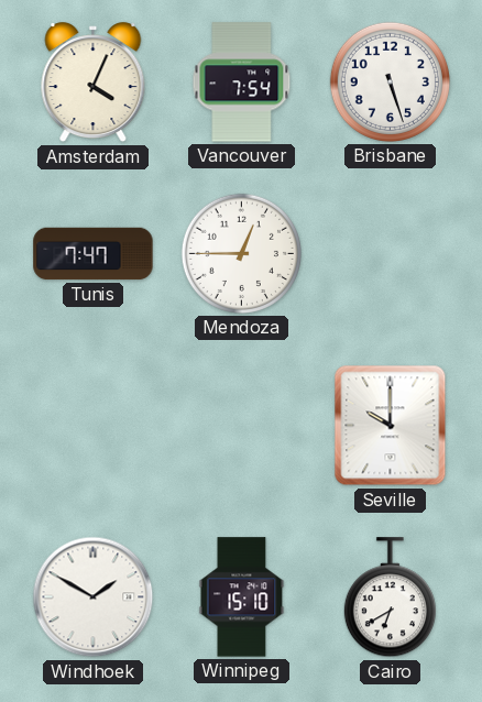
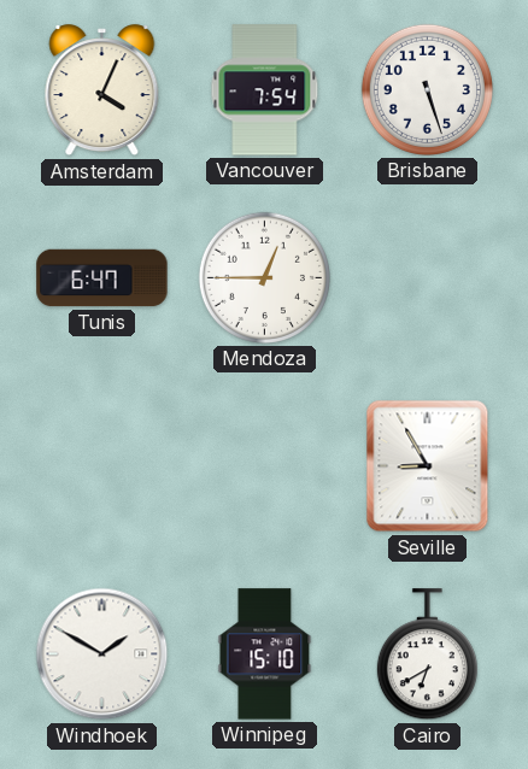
Tunis: 7:47 -> 6:47 (102, 278)
Seville: 10:00 -> 8:55 (428, 466)
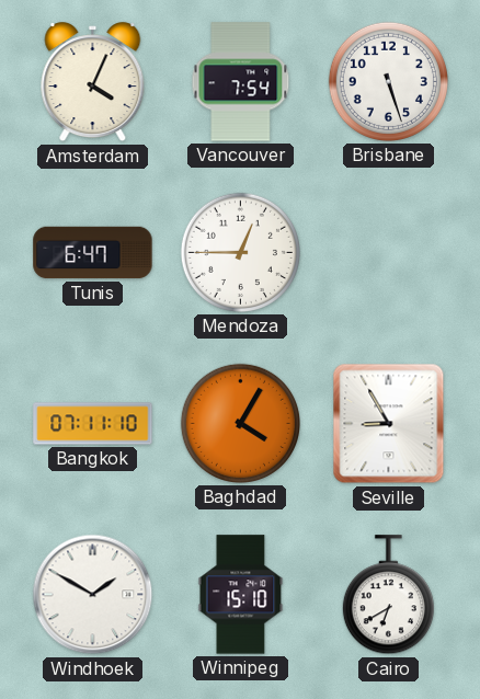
Bangkok: none -> 07:11 (93, 424)
Baghdad: none -> 4:05 (240, 423)
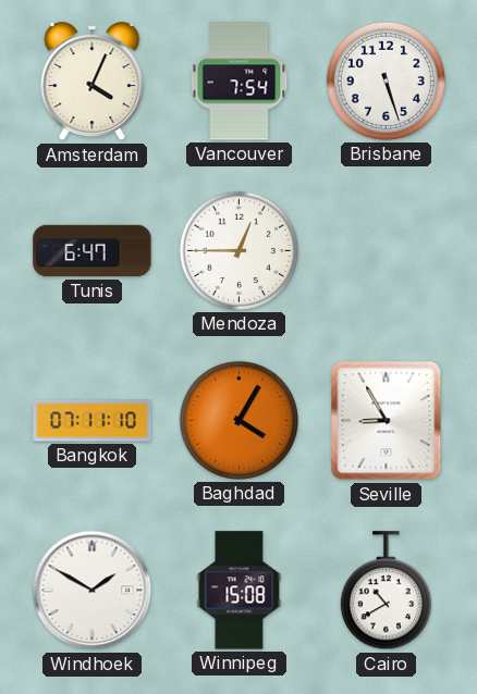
Winnipeg: 15:10 -> 15:08 (240, 591)
Cairo: 6:40 -> 10:40 (386, 591)
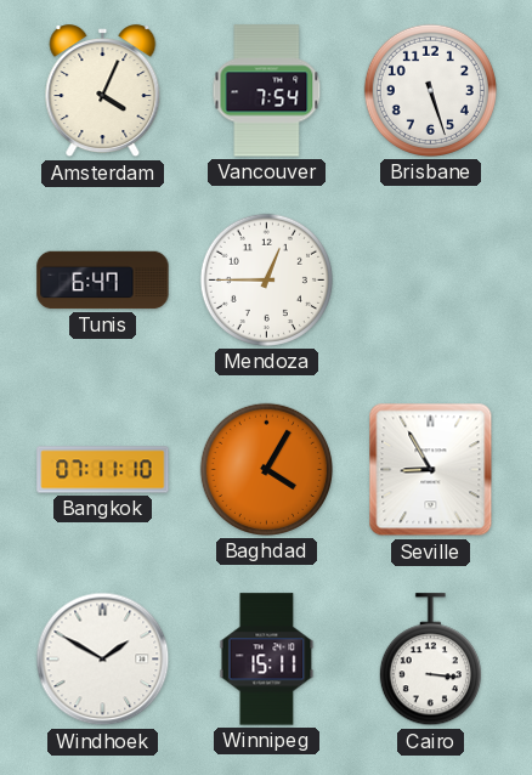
Winnipeg: 15:08 -> 15:11 (267, 660)
Cairo: 10:40 -> 3:16 (430, 660)
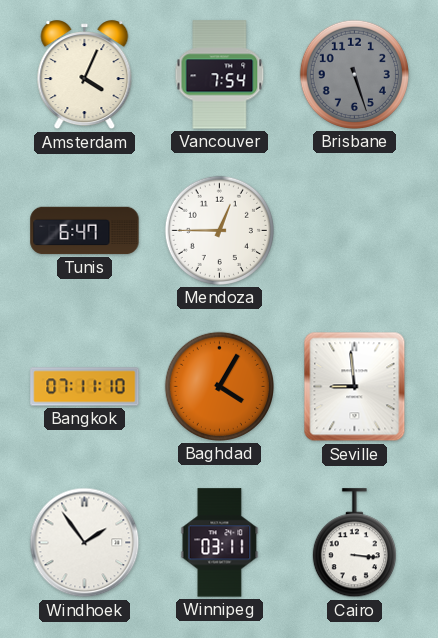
Brisbane dial: white -> grey (354, 74)
Seville: 8:55 -> 8:59 (355, 387)
Windhoek: 1:50 -> 1:54 (85, 543)
Winnipeg: 15:11 -> 03:11 (220, 543)
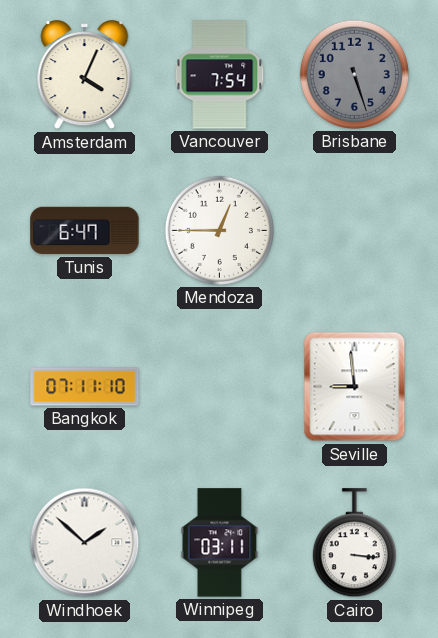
Baghdad: 4:05 -> none (219, 386)
Windhoek: 1:54 -> 1:52 (85, 543)
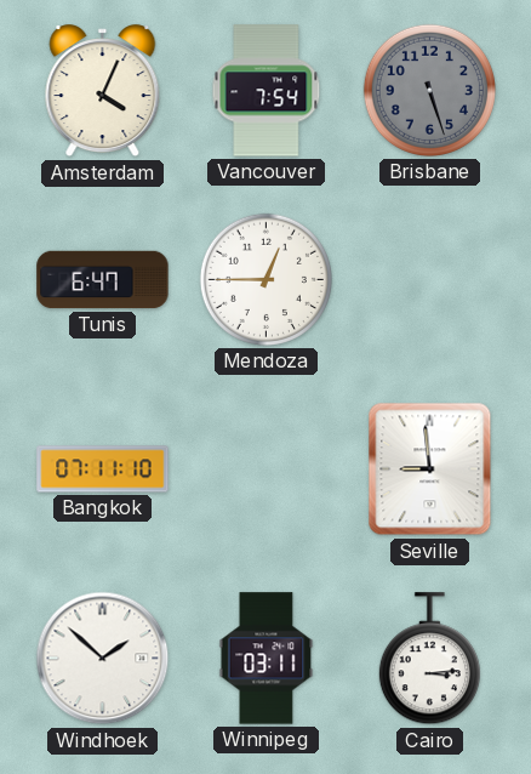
Cairo: 3:16 -> 3:14 (429, 659)
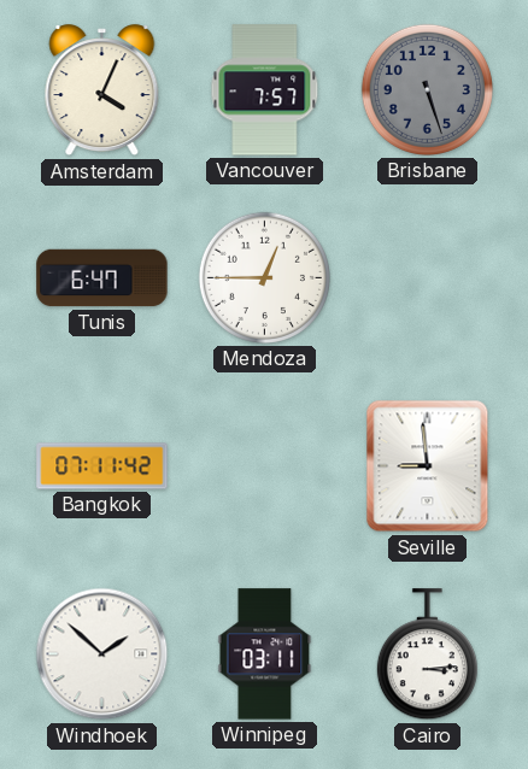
Vancouver: 7:54 -> 7:57 (265, 90)
Bangkok: 07:11:10 -> 07:11:42 (102, 466)
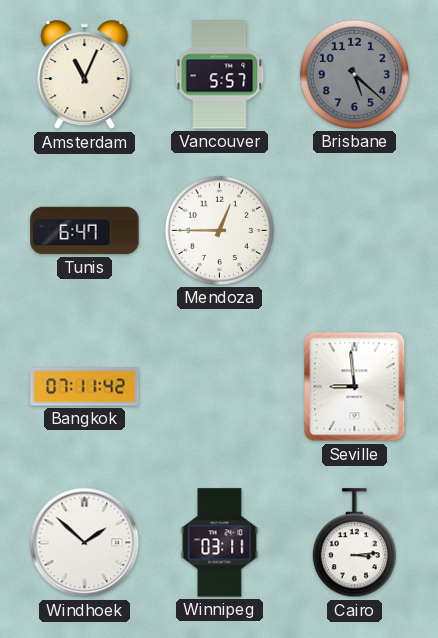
Amsterdam: 4:04 -> 11:04 (85, 75)
Vancouver: 7:57 -> 5:57 (220, 75)
Brisbane: 5:27 -> 5:22 (354, 74)
